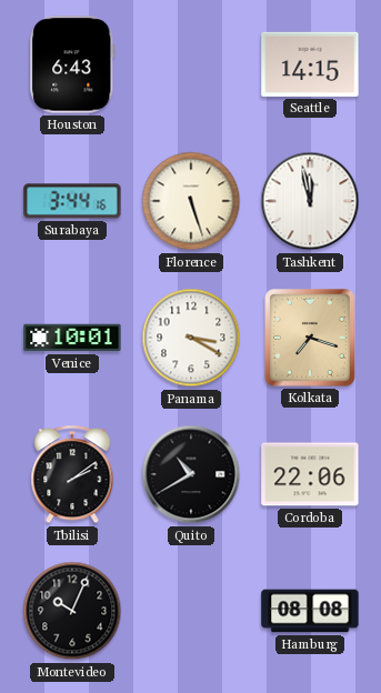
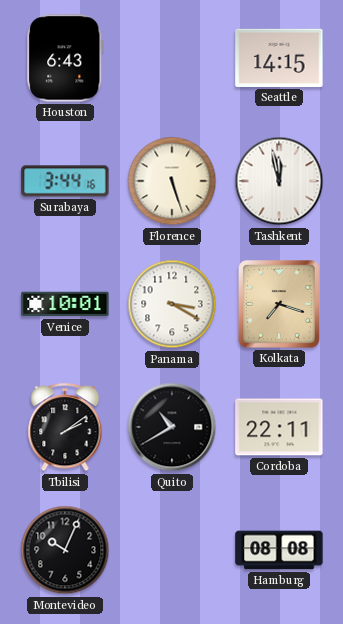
Cordoba: 22:06 -> 22:11 (279, 427)
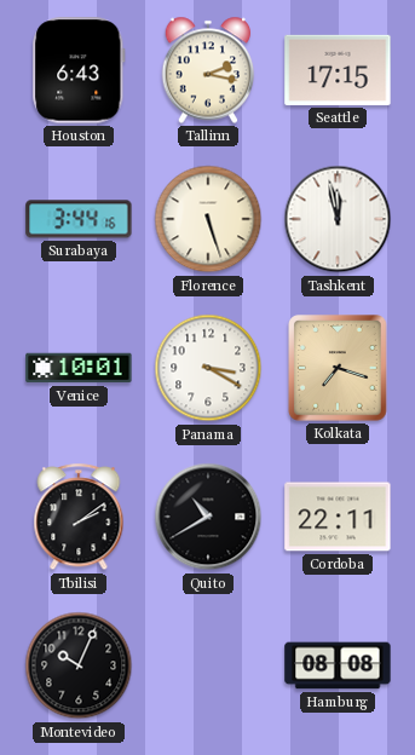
Tallinn: none -> 2:17 (208, 70)
Seattle: 14:15 -> 17:15 (338, 70)
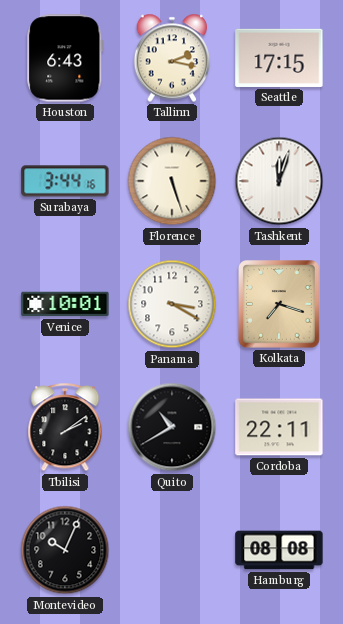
Tashkent: 11:58 -> 12:03 (279, 181)
